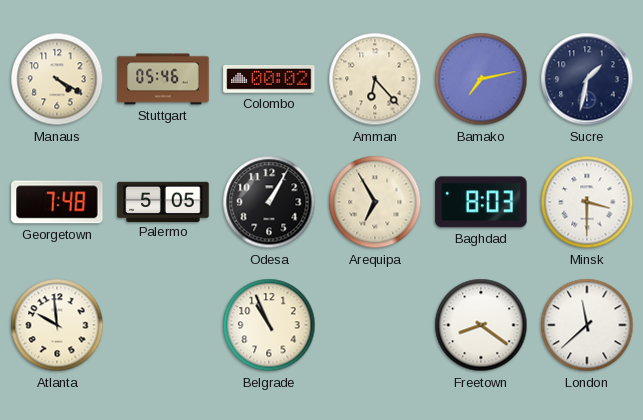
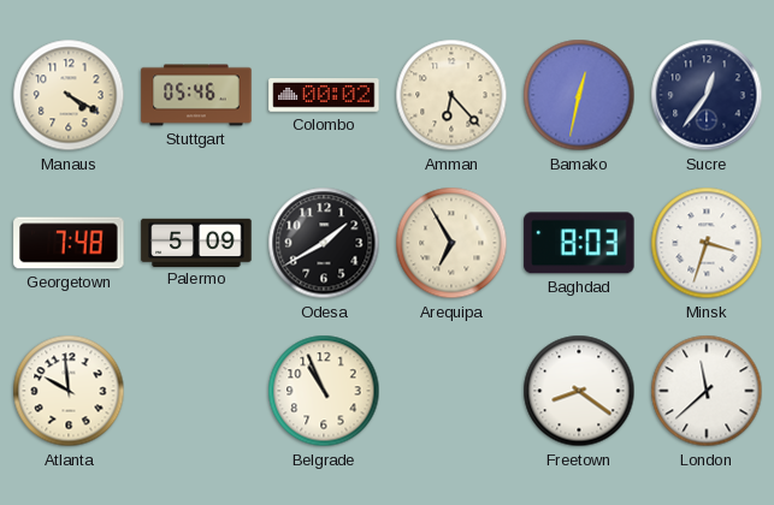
Bamako: 7:13 -> 12:32 (579, 95)
Sucre: 1:32 -> 12:36 (707, 95)
Palermo: 5:05 -> 5:09 (196, 242)
Odesa: 1:05 -> 1:40 (324, 243)
Minsk: 3:30 -> 3:33 (707, 243)
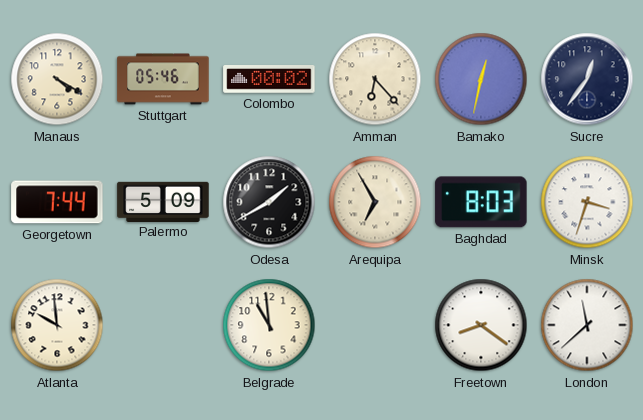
Georgetown: 7:48 -> 7:44 (57, 202)
Belgrade: 10:56 -> 10:59 (269, 325)
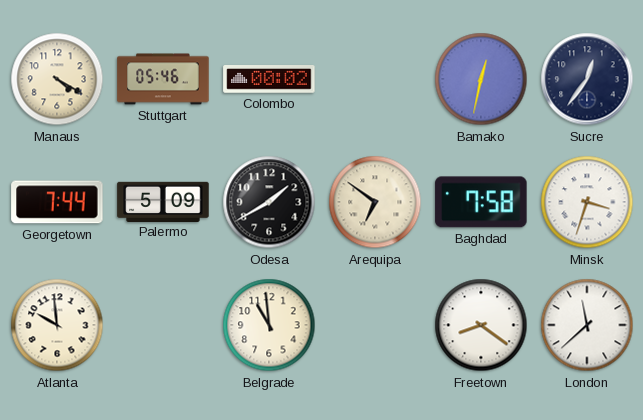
Amman: 6:23 -> none (375, 79)
Arequipa: 6:55 -> 6:51 (375, 202)
Baghdad: 8:03 -> 7:58 (481, 202)
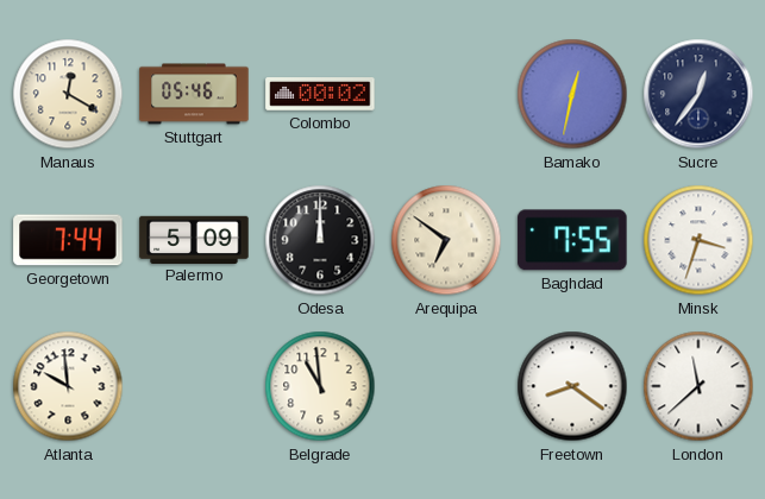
Manaus: 4:20 -> 12:20 (68, 94)
Odesa: 1:40 -> 12:00 (320, 240)
Baghdad: 7:58 -> 7:55 (572, 240)
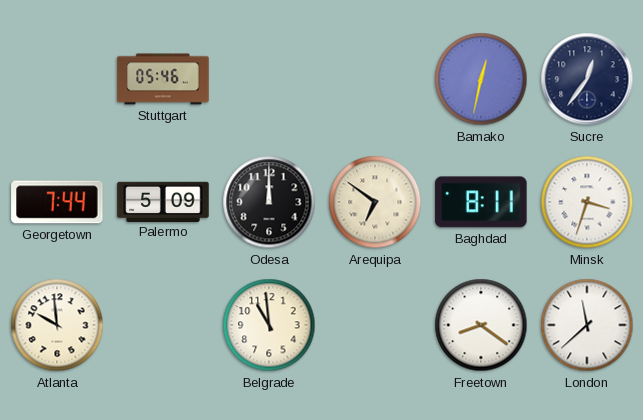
Manaus: 12:20 -> none (68, 94)
Colombo: 00:02 -> none (320, 94)
Baghdad: 7:55 -> 8:11 (481, 202)
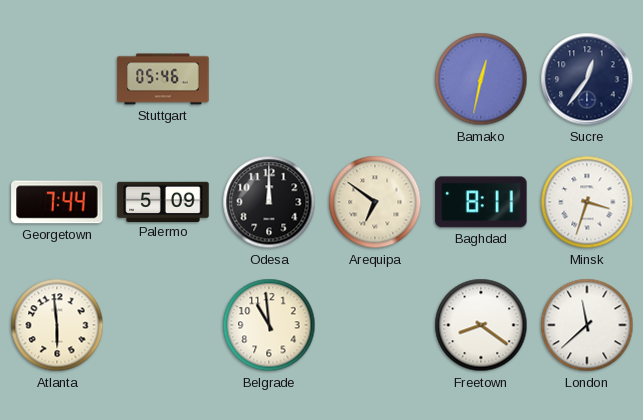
Atlanta: 9:59 -> 5:59 (57, 325)
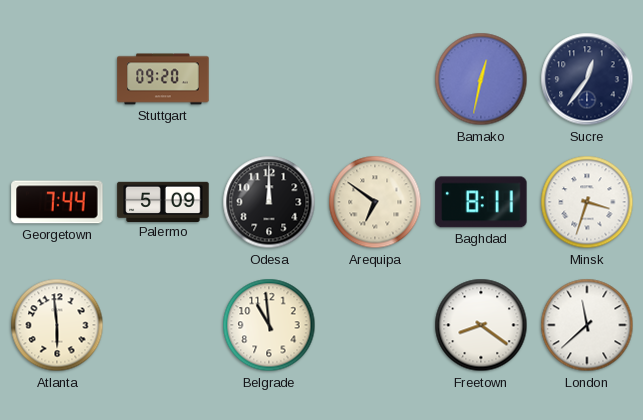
Stuttgart: 05:46 -> 09:20 (163, 79)
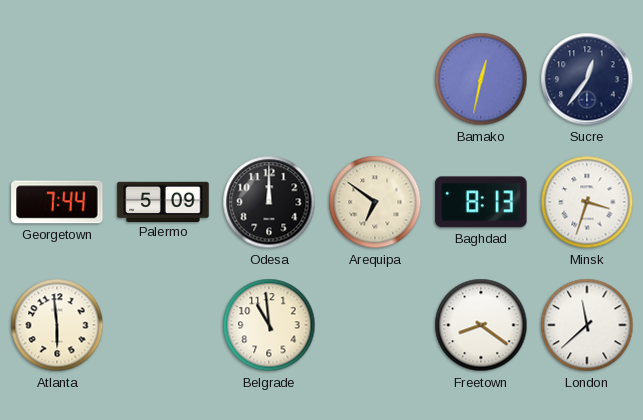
Stuttgart: 09:20 -> none (163, 79)
Baghdad: 8:11 -> 8:13 (481, 202)
